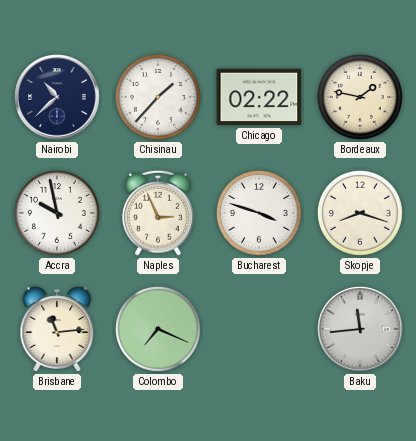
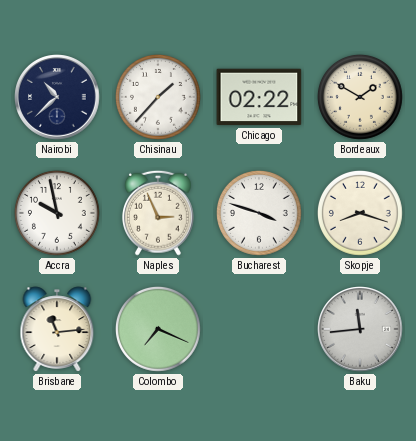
Bordeaux: 1:47 -> 1:50 (360, 97)
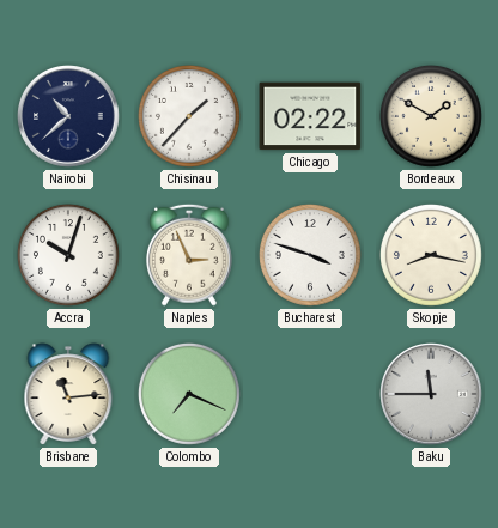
Accra: 9:58 -> 10:03 (68, 255)
Skopje: 8:18 -> 8:17 (431, 255)
Baku: 11:44 -> 11:45 (431, 394)
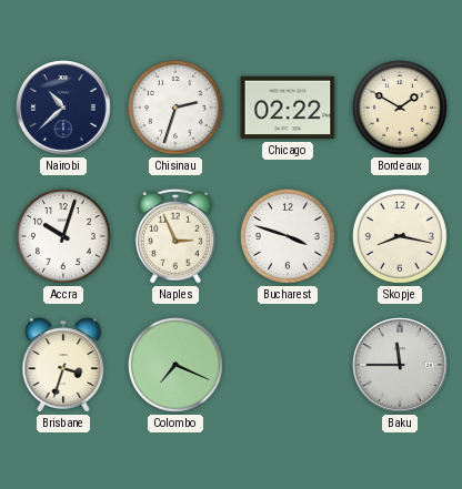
Chisinau: 1:37 -> 2:33 (175, 108)
Brisbane: 11:14 -> 3:33 (63, 365)
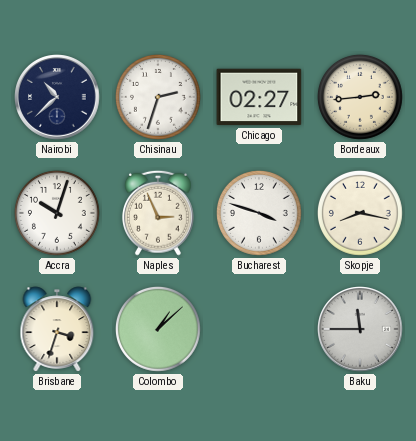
Chicago: 02:22 -> 02:27 (259, 97)
Bordeaux: 1:50 -> 2:44 (360, 97)
Colombo: 7:19 -> 1:08 (158, 329)
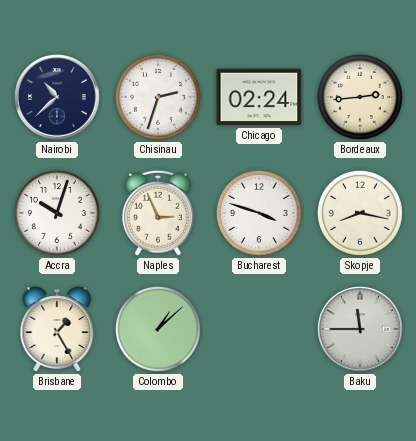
Chicago: 02:27 -> 02:24 (259, 97)
Brisbane: 3:33 -> 1:25 (57, 329)
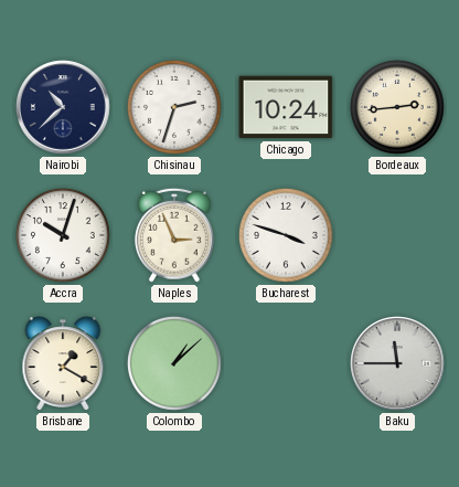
Chicago: 02:24 -> 10:24 (286, 107)
Skopje: 8:17 -> none (360, 213)
Brisbane: 1:25 -> 1:20 (63, 363)
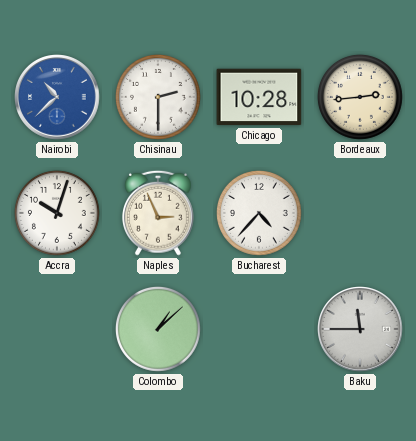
Nairobi dial: navy -> blue (57, 97)
Chisinau: 2:33 -> 2:30 (158, 97)
Chicago: 10:24 -> 10:28 (259, 97)
Bucharest: 3:48 -> 4:37 (259, 213)
Brisbane: 1:20 -> none (63, 363)
